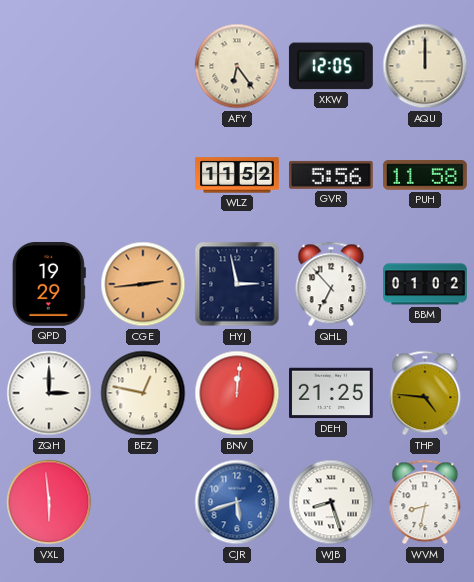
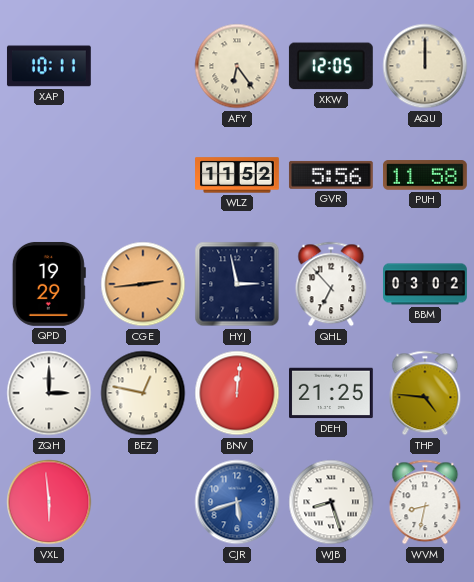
XAP: none -> 10:11 (49, 66)
BBM: 01:02 -> 03:02 (426, 284)
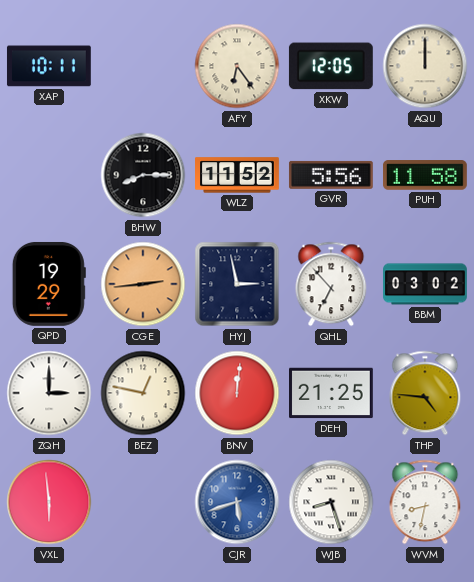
BHW: none -> 8:15 (143, 175)
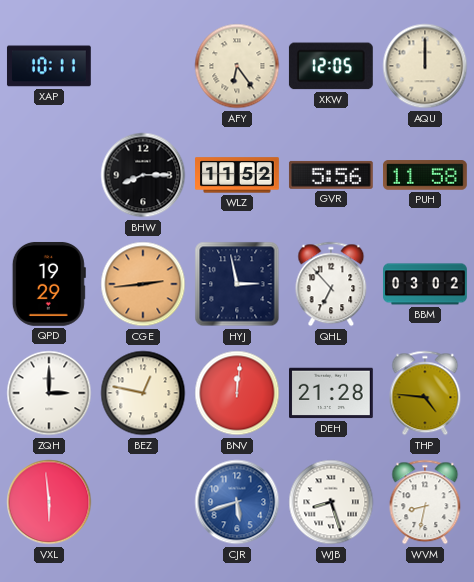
DEH: 21:25 -> 21:28 (332, 393)
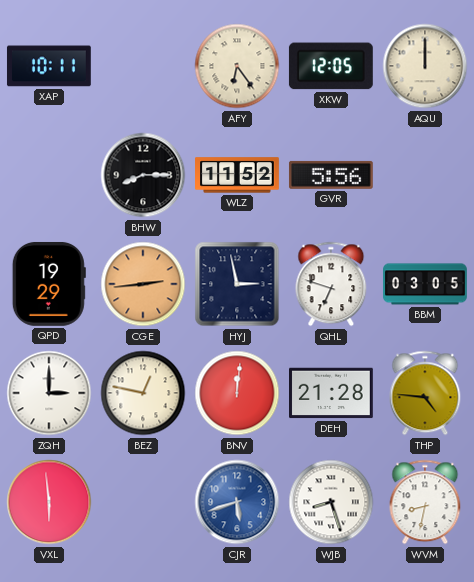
PUH: 11:58 -> none (426, 175)
QHL: 6:53 -> 6:48 (331, 284)
BBM: 03:02 -> 03:05 (426, 284)
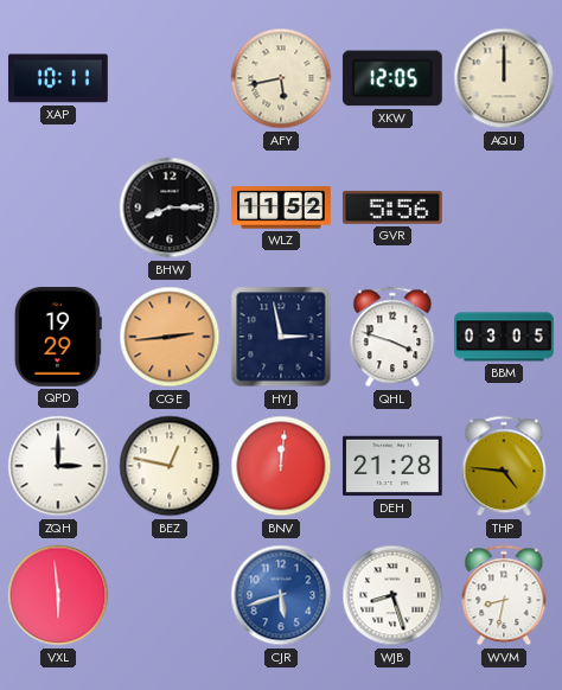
AFY: 6:24 -> 5:43 (281, 78)
QHL: 6:48 -> 3:48 (392, 337)
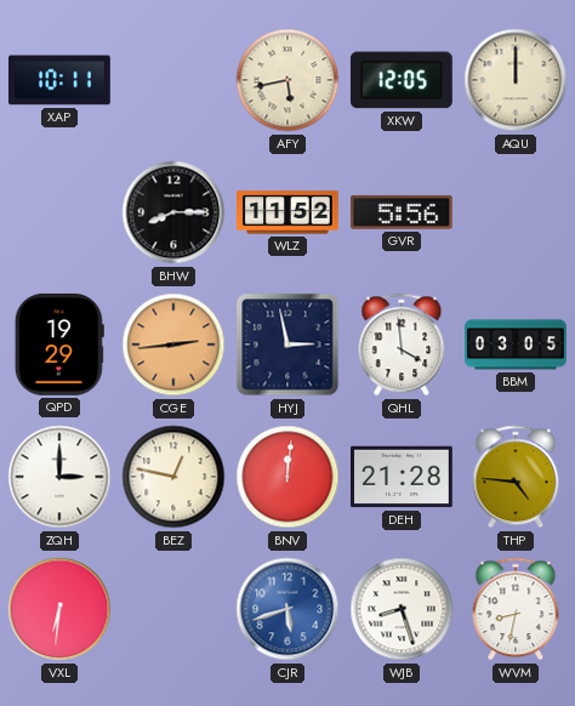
QHL: 3:48 -> 3:59 (402, 345)
VXL: 5:59 -> 6:31 (59, 609)
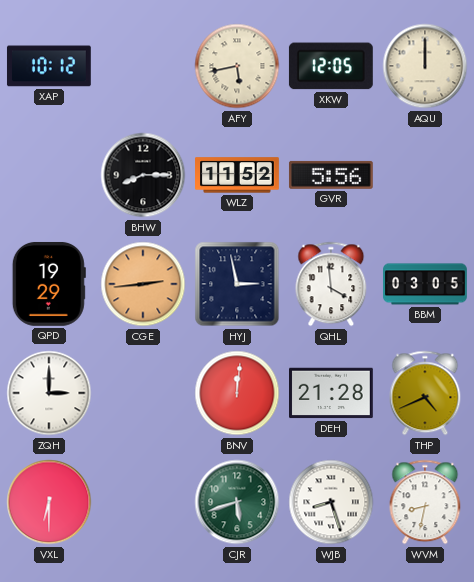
XAP: 10:11 -> 10:12 (49, 66)
BEZ: 12:47 -> none (173, 477)
THP: 4:46 -> 4:41 (425, 393)
VXL: 6:31 -> 6:30 (49, 502)
CJR dial: blue -> green (237, 502)
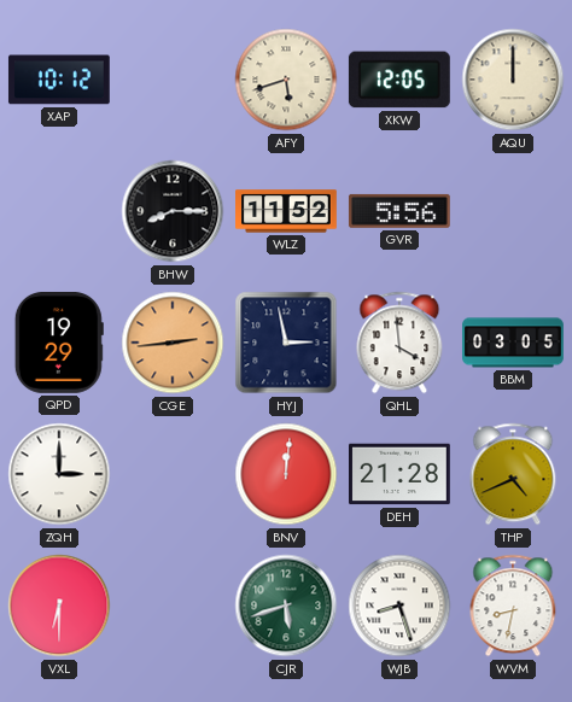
AFY: 5:43 -> 5:42 (286, 80)
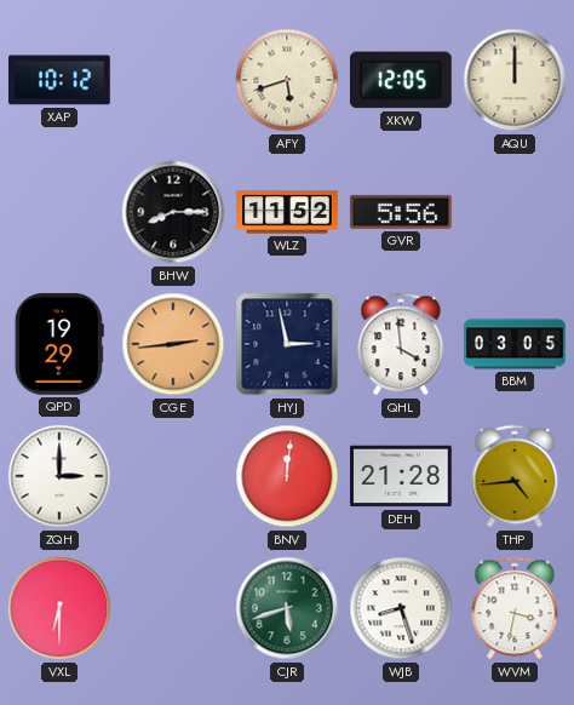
THP: 4:41 -> 4:44 (515, 476)
WVM: 8:32 -> 3:32 (515, 608)
